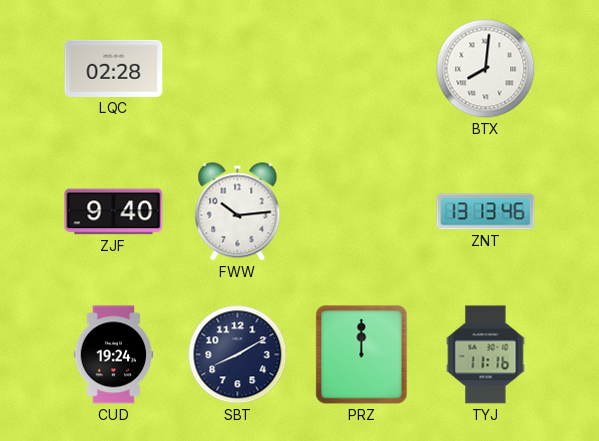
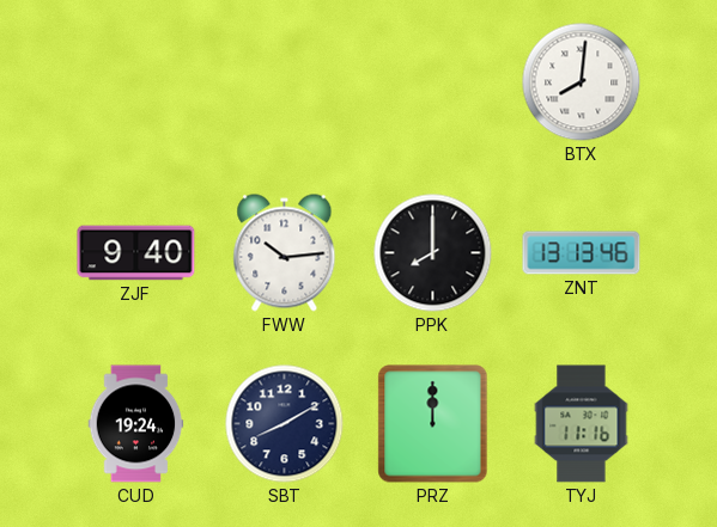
LQC: 02:28 -> none (114, 68)
PPK: none -> 8:00 (433, 253)
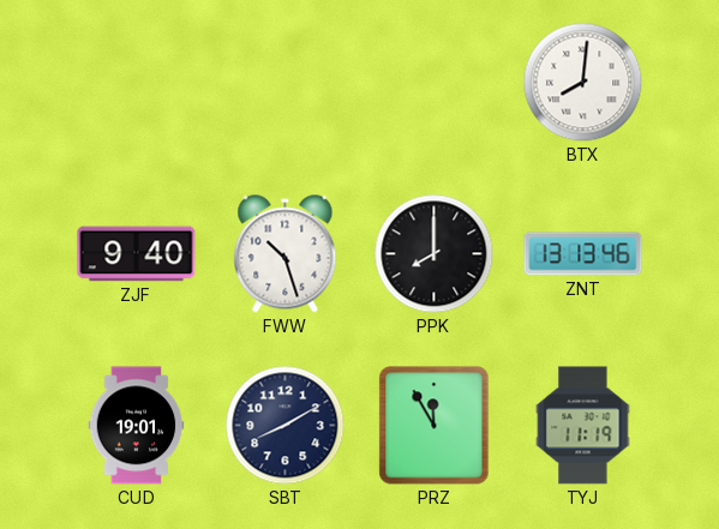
FWW: 10:14 -> 10:27 (286, 254)
CUD: 19:24 -> 19:01 (137, 426)
PRZ: 12:00 -> 11:55 (435, 426)
TYJ: 11:16 -> 11:19 (583, 426)
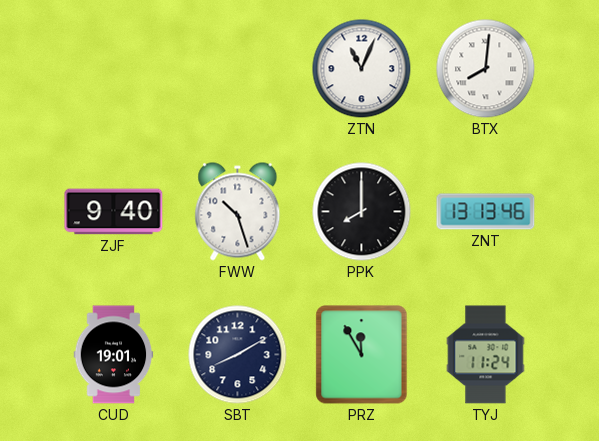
ZTN: none -> 11:04 (362, 69)
TYJ: 11:19 -> 11:24 (486, 355)
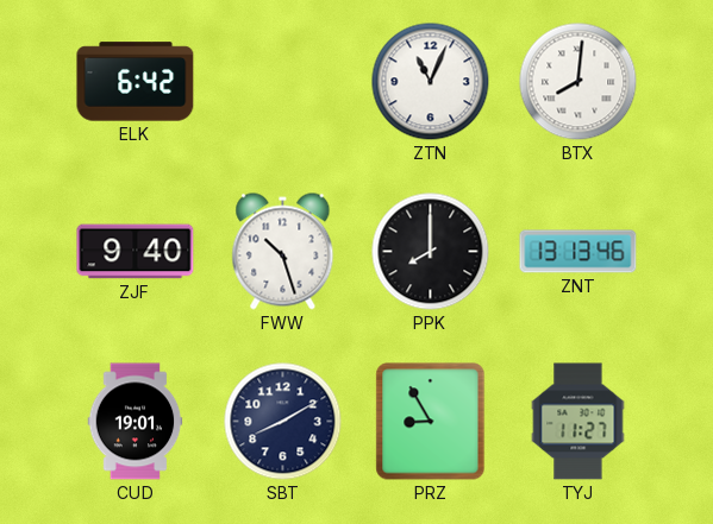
ELK: none -> 6:42 (136, 82)
PRZ: 11:55 -> 8:55 (431, 422)
TYJ: 11:24 -> 11:27 (578, 422)
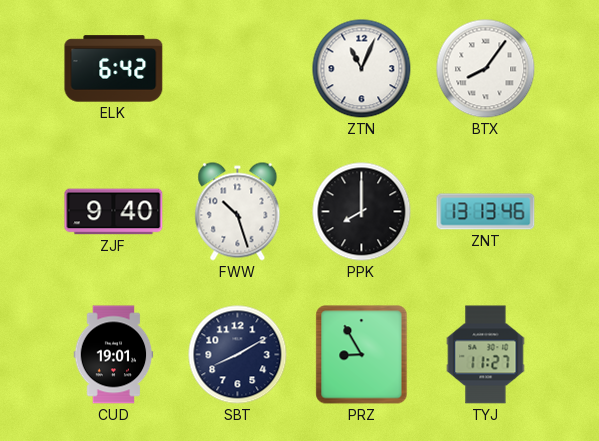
BTX: 8:01 -> 8:06 (486, 69)
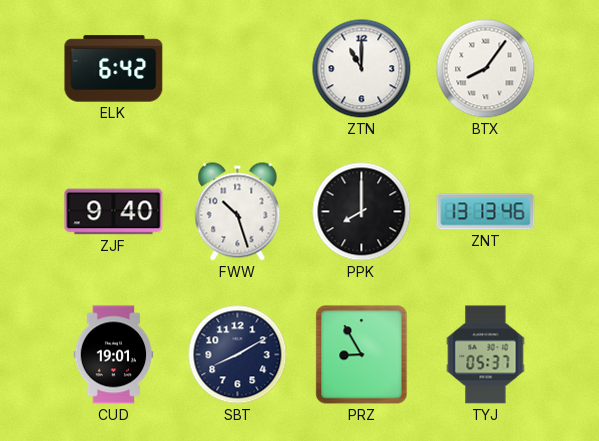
ZTN: 11:04 -> 11:00 (362, 69)
TYJ: 11:27 -> 05:37 (486, 355)
